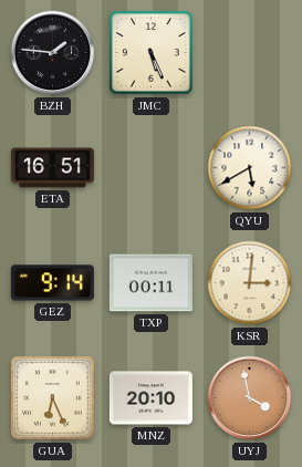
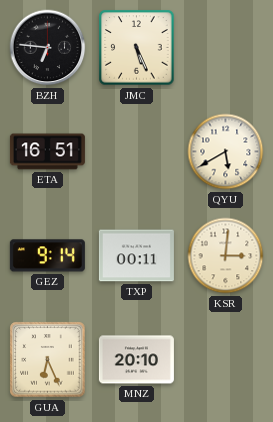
BZH: 1:46 -> 6:46 (48, 48)
UYJ: 3:58 -> none (250, 398)
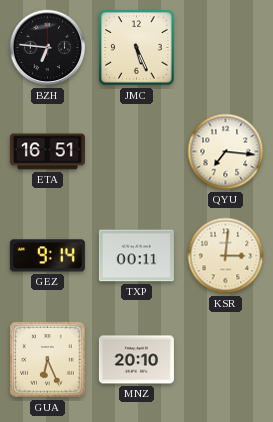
QYU: 5:40 -> 7:16 (226, 152)
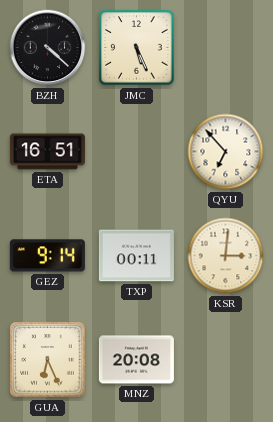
BZH: 6:46 -> 4:22 (48, 48)
QYU: 7:16 -> 6:53 (226, 152)
MNZ: 20:10 -> 20:08 (136, 360)
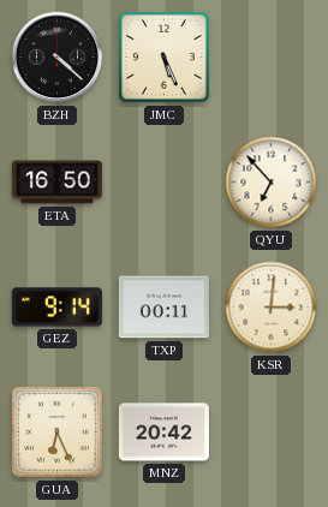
ETA: 16:51 -> 16:50 (56, 183)
MNZ: 20:08 -> 20:42 (163, 433)
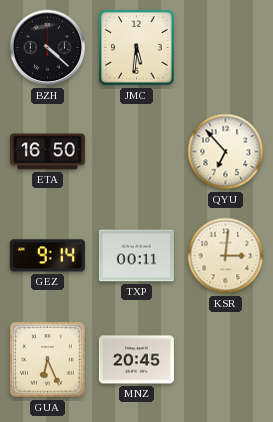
JMC: 5:26 -> 5:31 (137, 48)
MNZ: 20:42 -> 20:45 (136, 360)
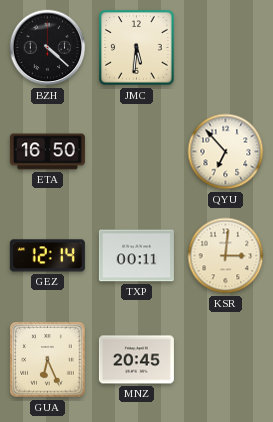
GEZ: 9:14 -> 12:14 (47, 256)
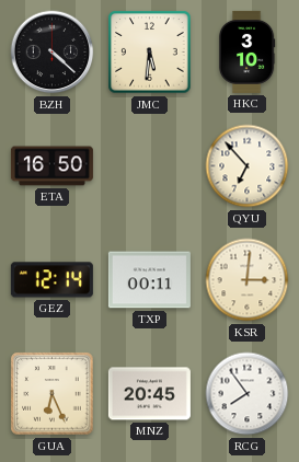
HKC: none -> 3:10 (246, 51)
RCG: none -> 7:54 (248, 394)
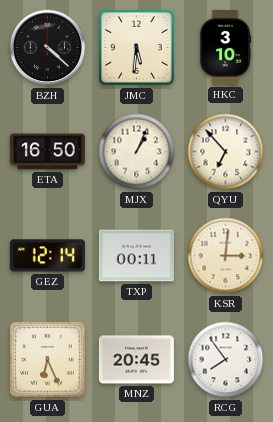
MJX: none -> 1:04 (137, 152)
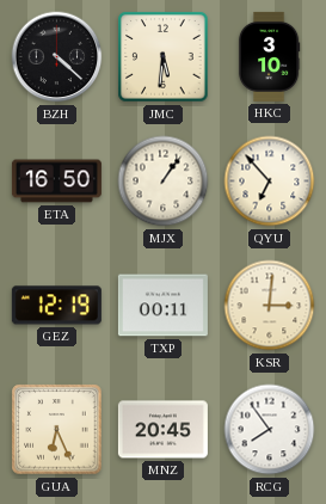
MJX: 1:04 -> 1:06 (164, 182)
GEZ: 12:14 -> 12:19 (56, 306)
